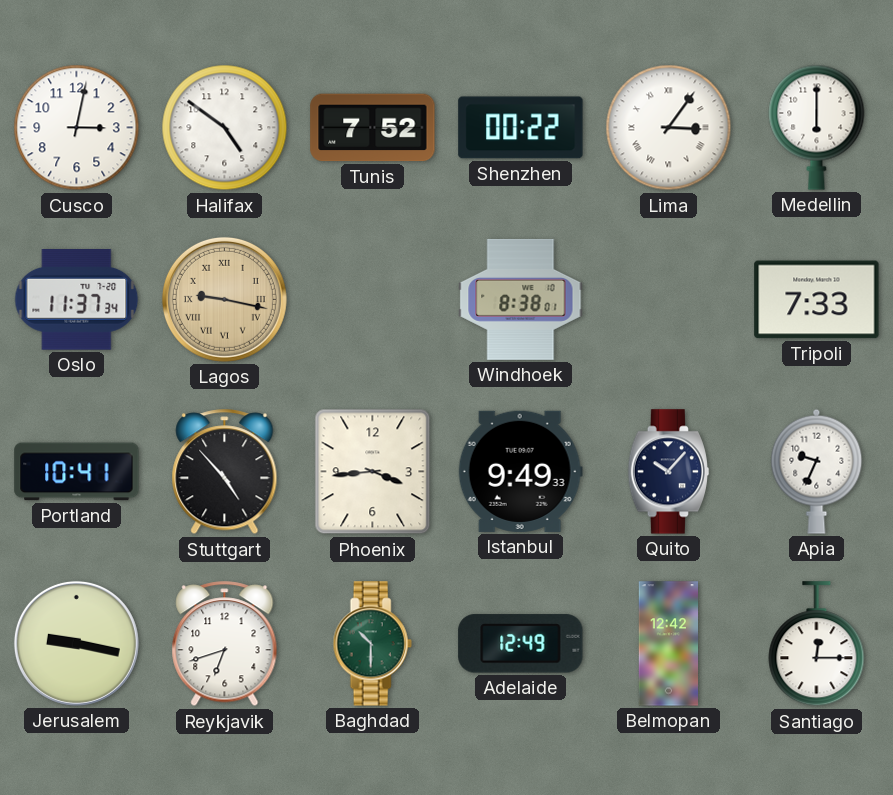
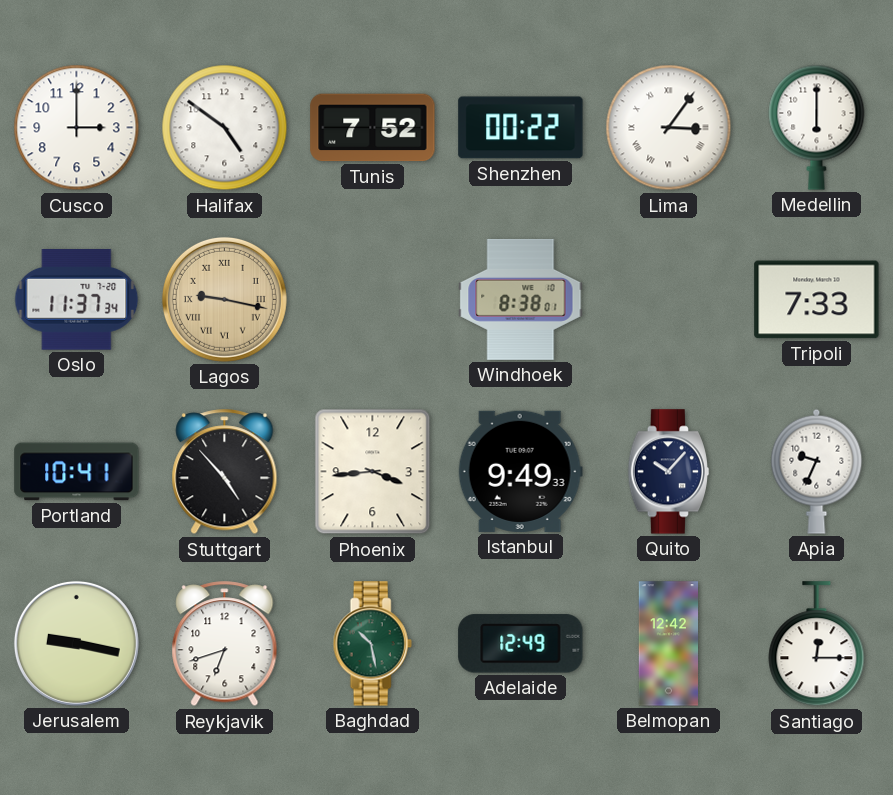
Cusco: 3:02 -> 3:00 (77, 128)
Baghdad: 10:30 -> 10:28 (372, 644)
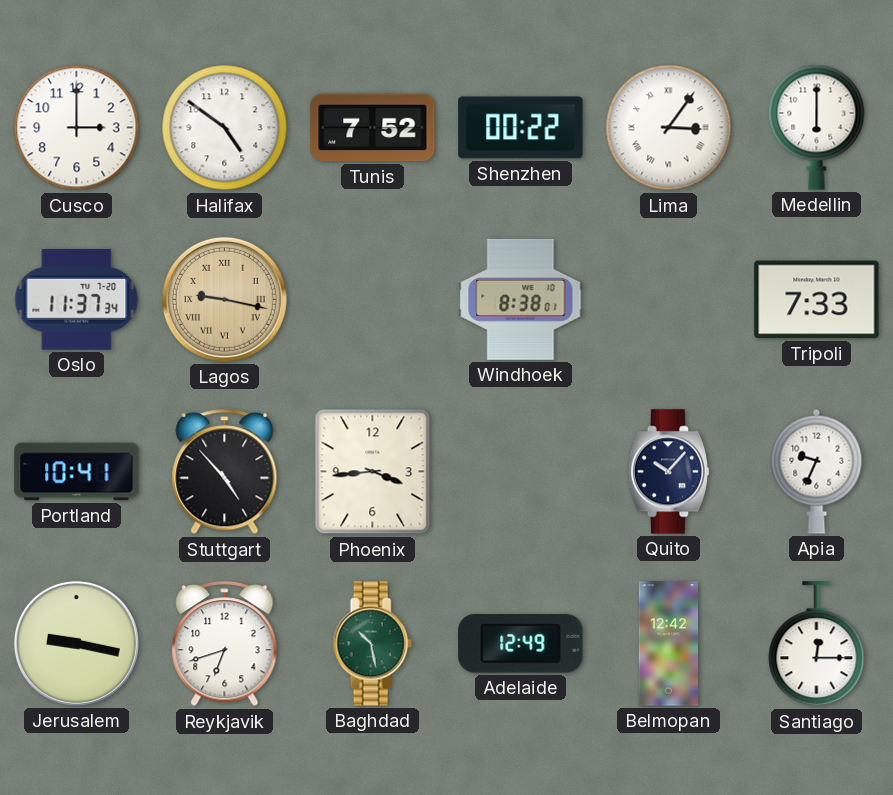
Istanbul: 9:49 -> none (520, 471)
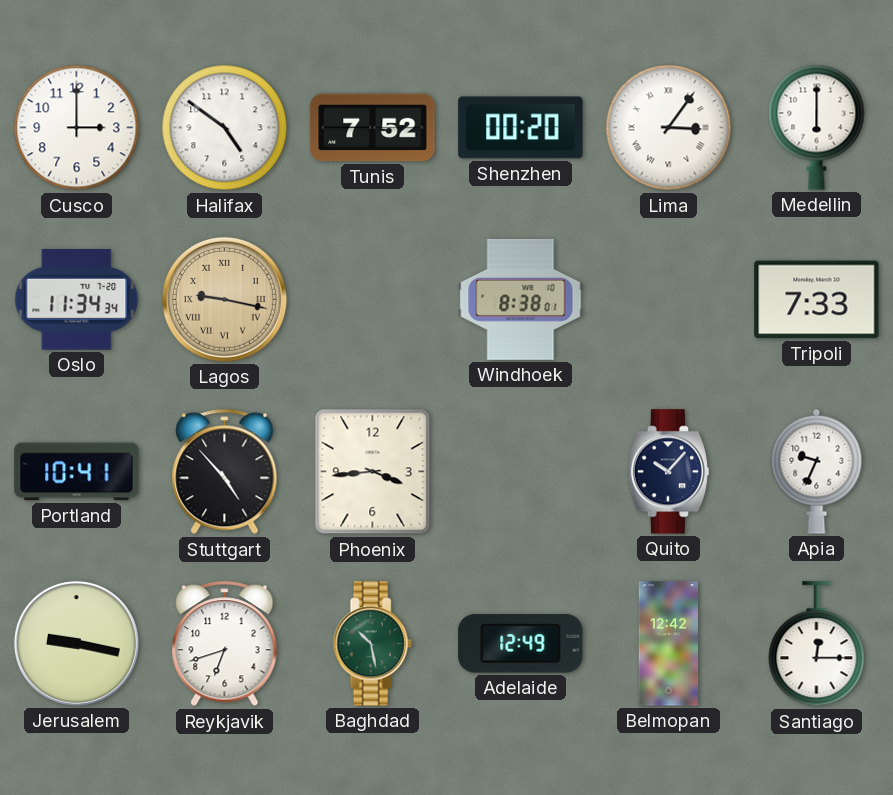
Shenzhen: 00:22 -> 00:20 (521, 128)
Oslo: 11:37 -> 11:34 (77, 300)
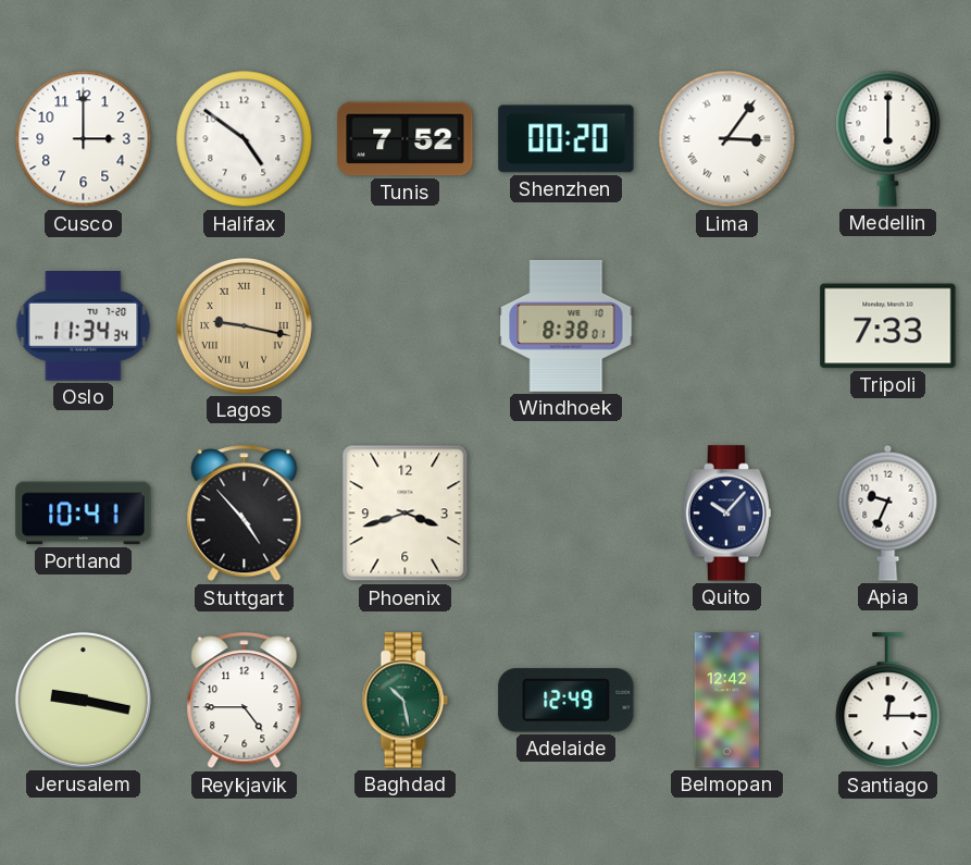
Phoenix: 3:44 -> 3:42 (406, 514)
Reykjavik: 6:42 -> 4:45 (245, 701)
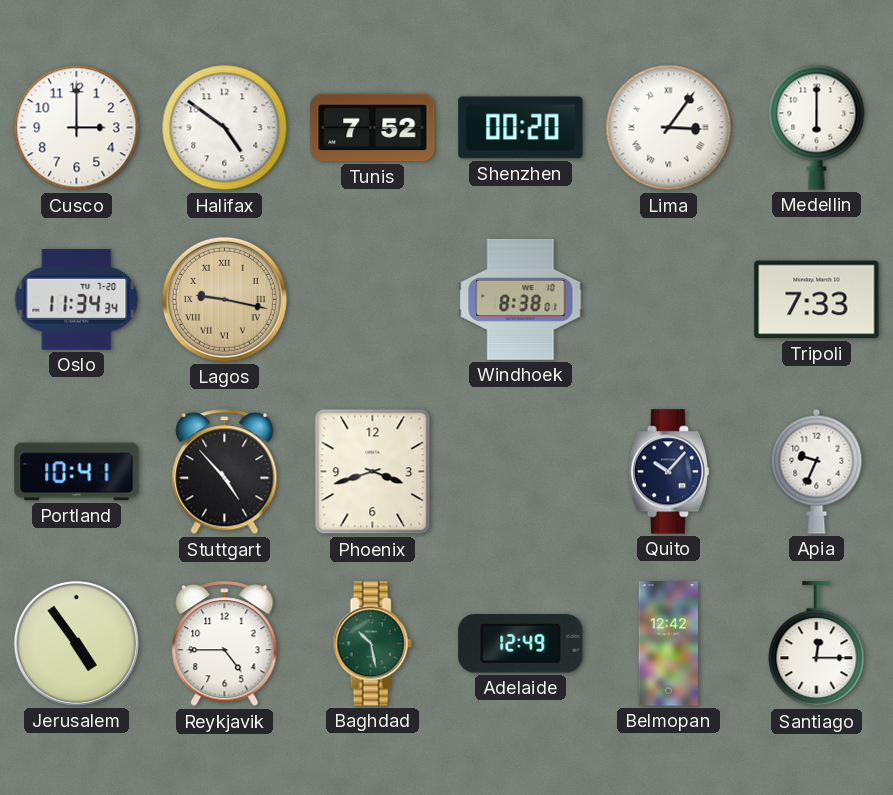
Jerusalem: 9:17 -> 4:54 (76, 643)
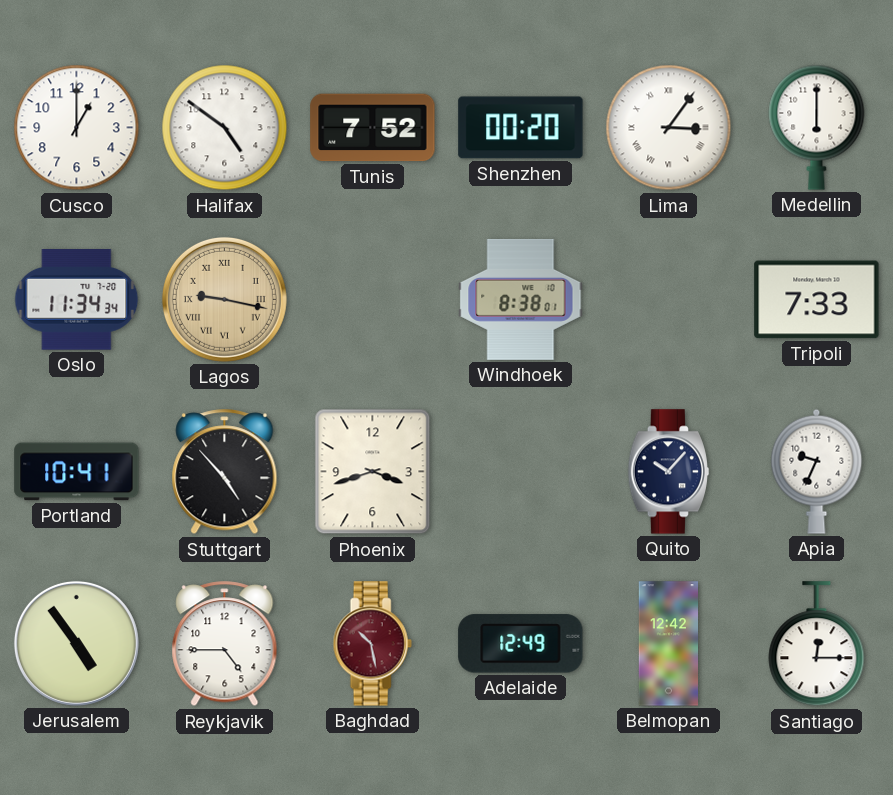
Cusco: 3:00 -> 1:00 (77, 128)
Baghdad dial: green -> burgundy (372, 644)
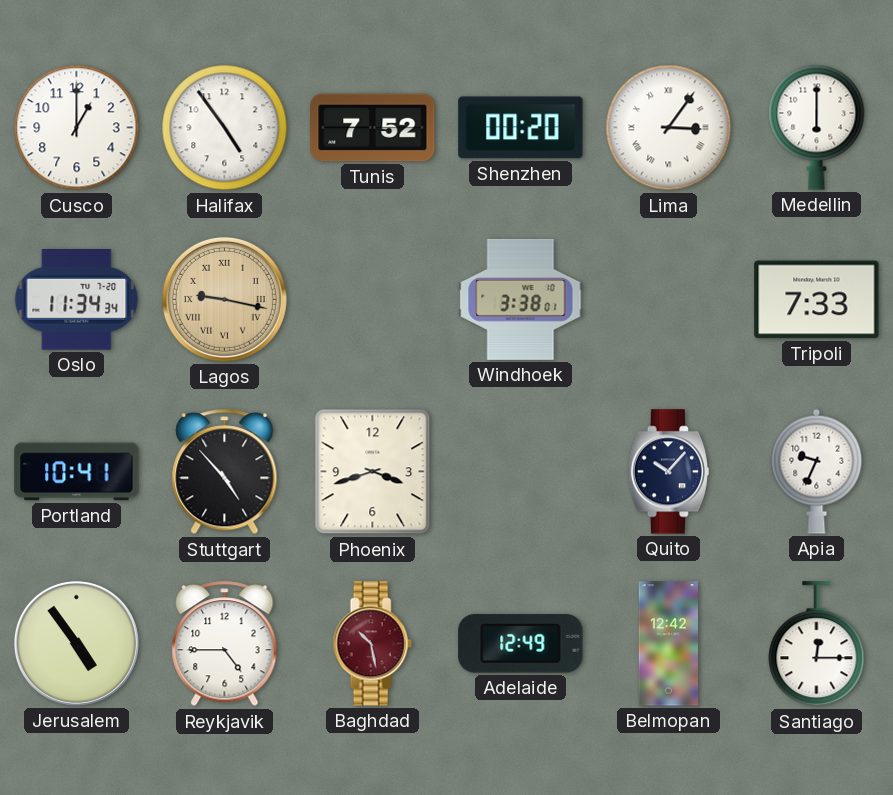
Halifax: 4:51 -> 4:54 (225, 128)
Windhoek: 8:38 -> 3:38 (521, 299)
